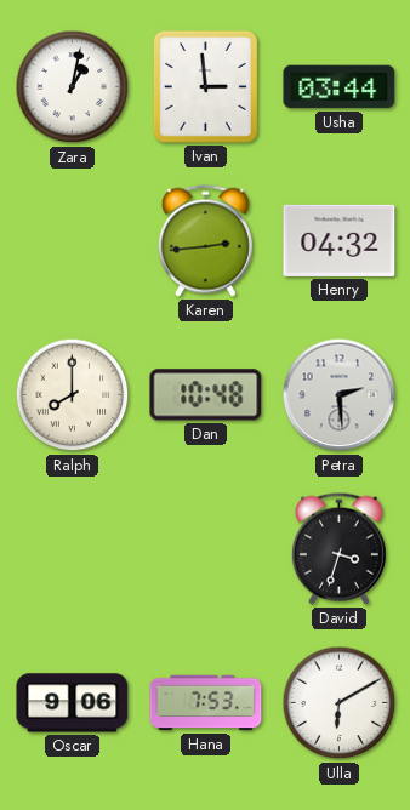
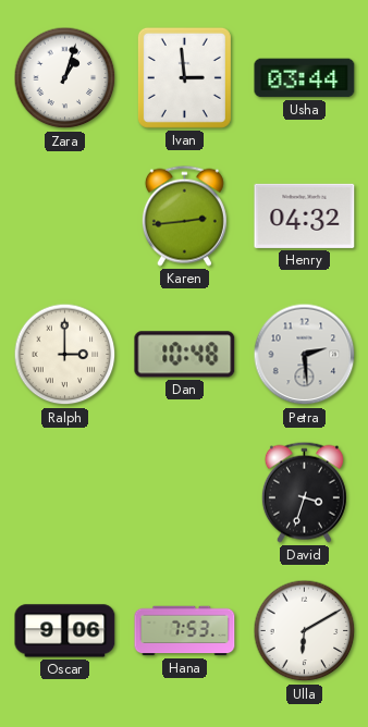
Zara: 1:02 -> 1:03 (65, 78)
Ralph: 8:00 -> 3:00 (65, 355)
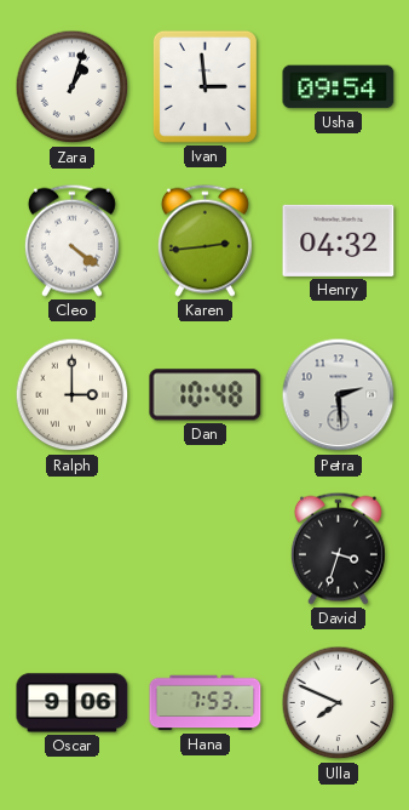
Usha: 03:44 -> 09:54 (339, 87)
Cleo: none -> 4:21 (71, 240)
Ulla: 6:10 -> 7:49 (339, 703)
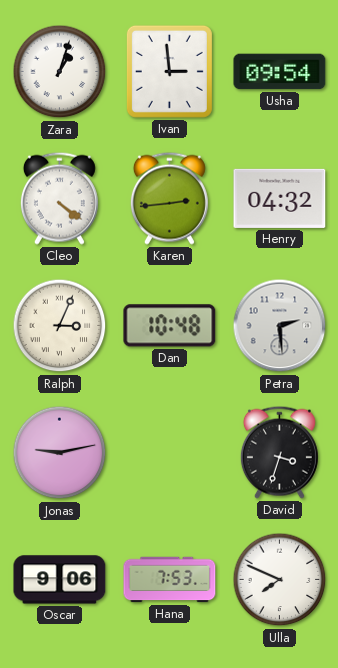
Ralph: 3:00 -> 3:04 (60, 326)
Jonas: none -> 9:13 (60, 453)
